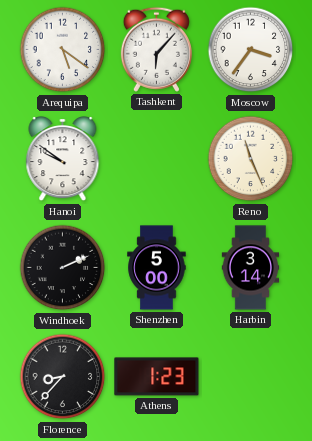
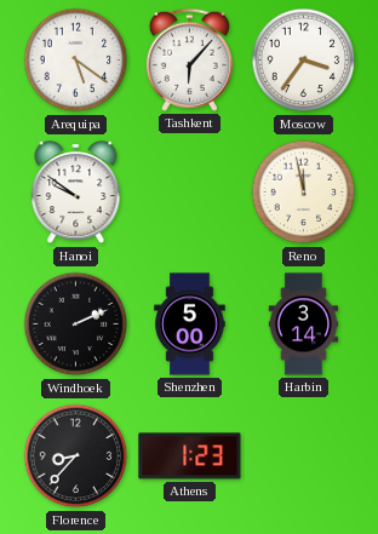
Reno: 11:26 -> 11:58 (304, 193)
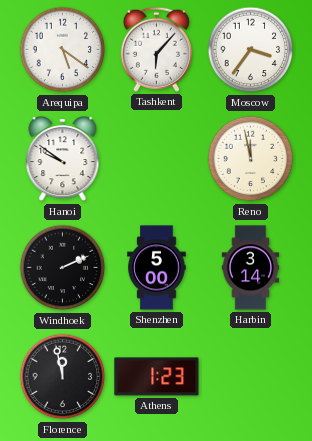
Florence: 8:37 -> 11:58 (63, 377)
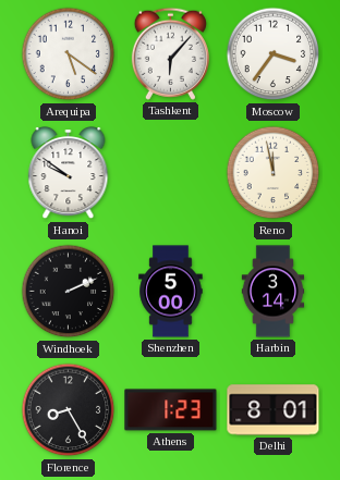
Florence: 11:58 -> 8:25 (69, 410)
Delhi: none -> 8:01 (274, 410)
